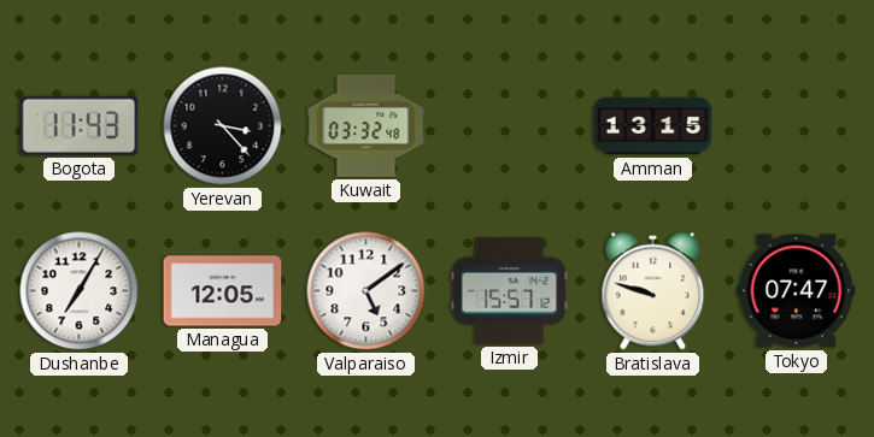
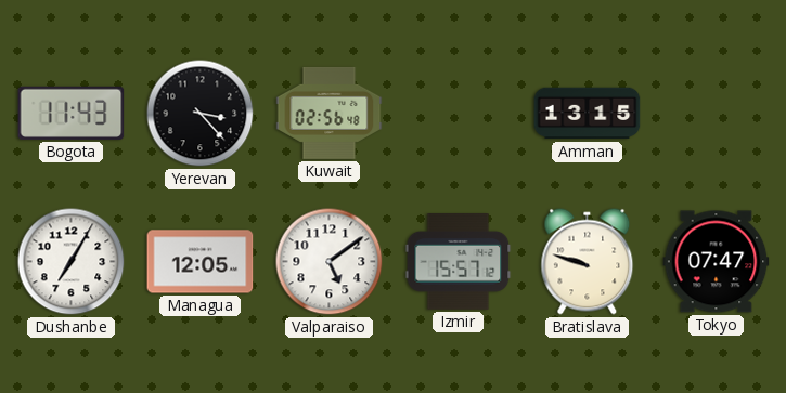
Kuwait: 03:32 -> 02:56 (330, 113)
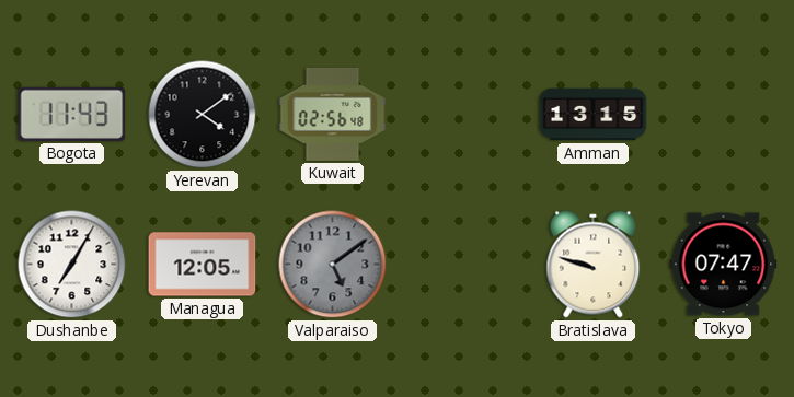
Yerevan: 3:23 -> 4:09 (203, 115)
Valparaiso dial: white -> grey (333, 265)
Izmir: 15:57 -> none (459, 262)
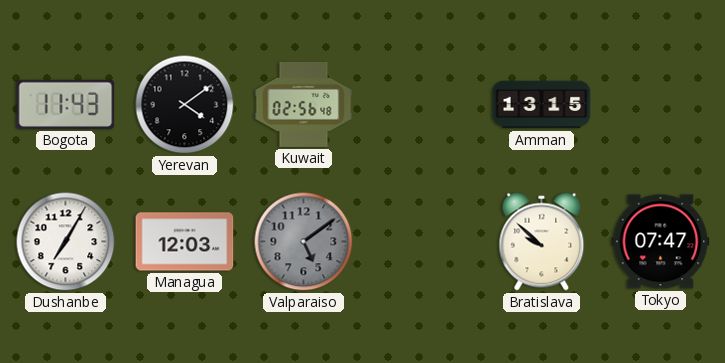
Managua: 12:05 -> 12:03 (185, 242)
Bratislava: 9:48 -> 9:52 (542, 242)
